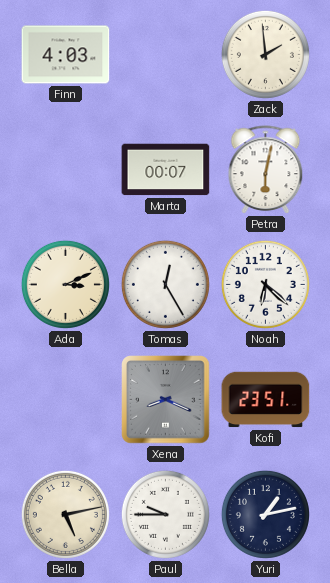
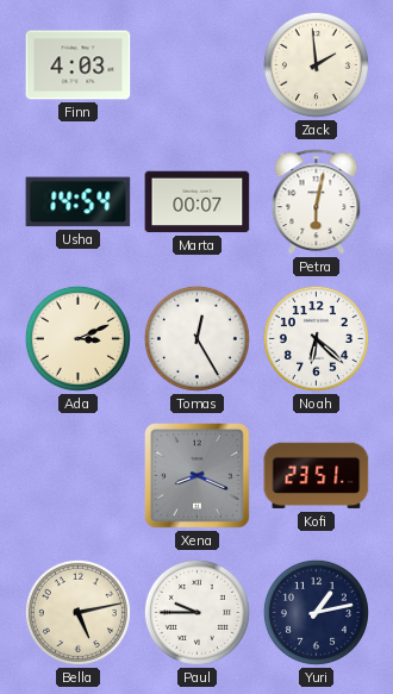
Usha: none -> 14:54 (79, 202)
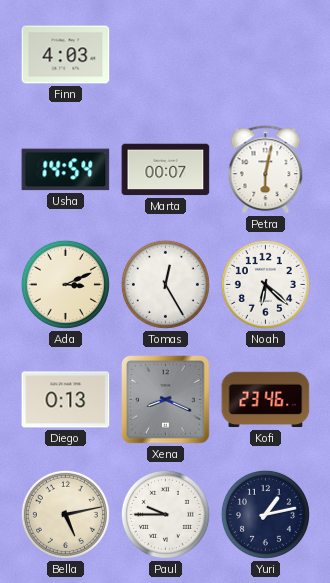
Zack: 1:59 -> none (316, 64)
Diego: none -> 0:13 (66, 400)
Kofi: 23:51 -> 23:46 (266, 400)
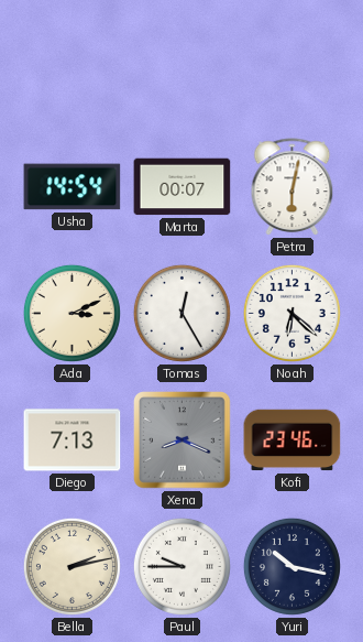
Finn: 4:03 -> none (66, 55)
Diego: 0:13 -> 7:13 (73, 440)
Bella: 5:13 -> 2:13 (71, 566)
Yuri: 1:13 -> 10:17 (291, 566)
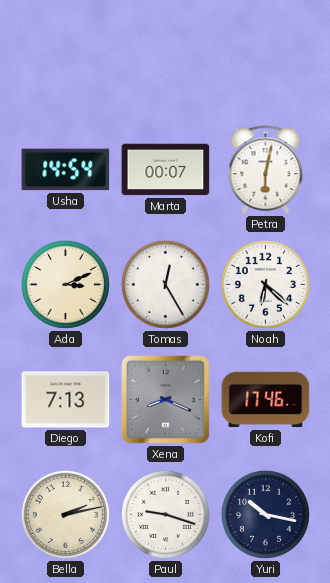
Kofi: 23:46 -> 17:46 (266, 400)
Paul: 9:45 -> 9:18 (165, 514)
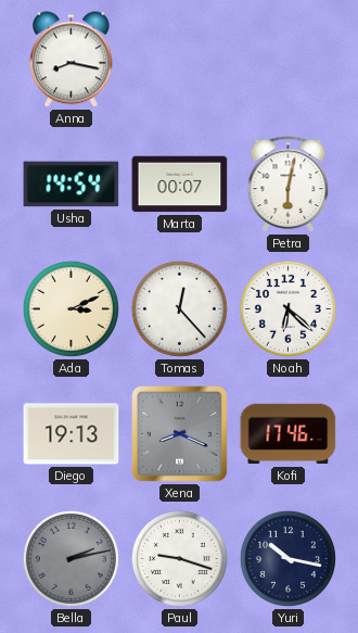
Anna: none -> 8:17 (72, 60)
Tomas: 12:25 -> 12:23 (179, 308)
Diego: 7:13 -> 19:13 (72, 434)
Bella dial: cream -> grey (71, 558)
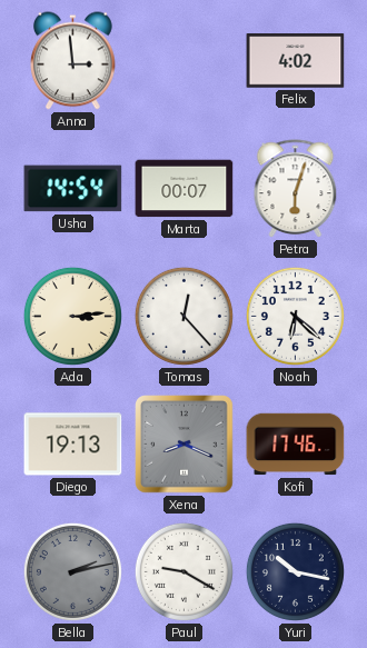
Anna: 8:17 -> 2:59 (73, 61)
Felix: none -> 4:02 (296, 61)
Petra: 6:02 -> 6:03 (296, 189)
Ada: 3:11 -> 3:14 (72, 316)
Paul: 9:18 -> 9:20 (183, 571)
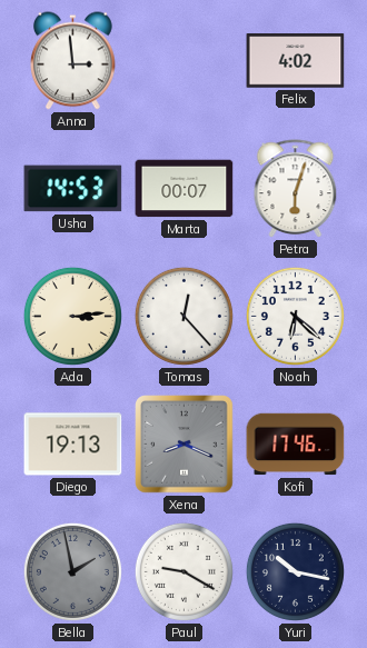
Usha: 14:54 -> 14:53 (73, 189)
Bella: 2:13 -> 1:58 (72, 571)
